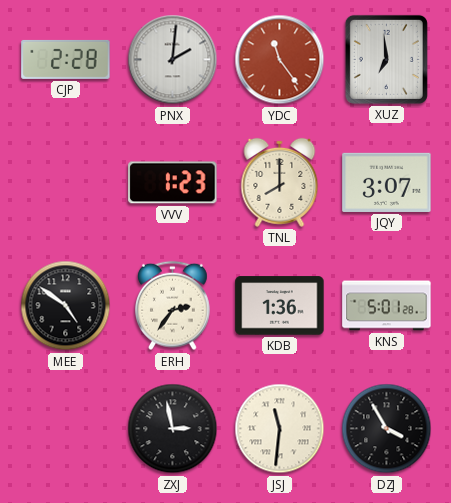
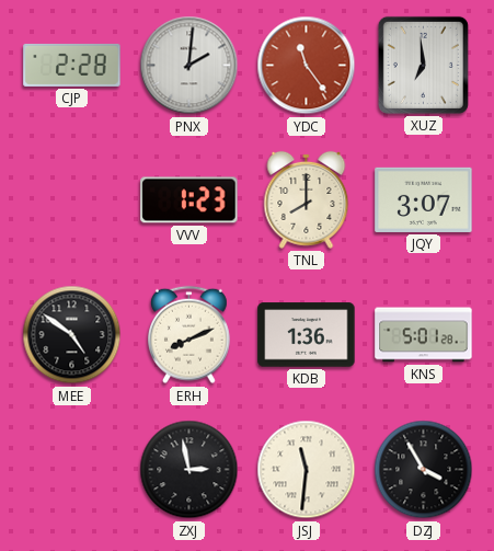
ERH: 2:36 -> 8:11 (189, 335)
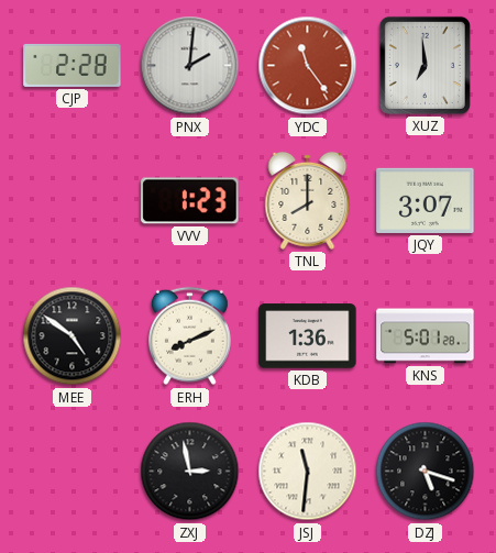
DZJ: 3:55 -> 5:18 (426, 472)
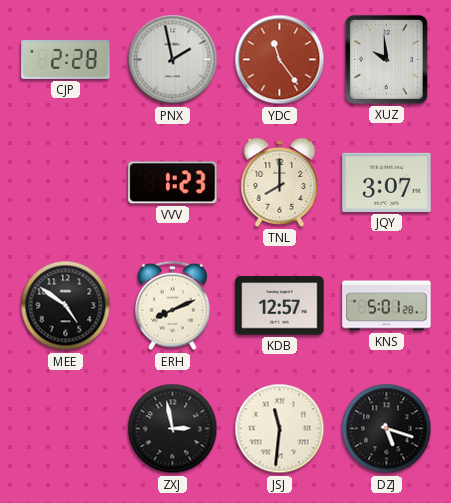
PNX: 2:01 -> 1:58 (173, 60)
XUZ: 6:59 -> 9:59 (386, 59)
KDB: 1:36 -> 12:57 (280, 306)
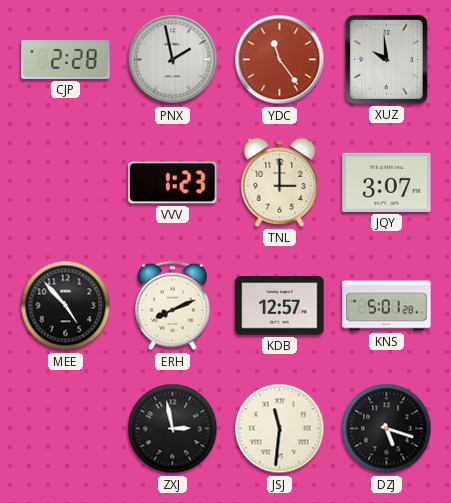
TNL: 8:00 -> 3:00 (280, 182)
MEE: 4:51 -> 4:53 (66, 306)
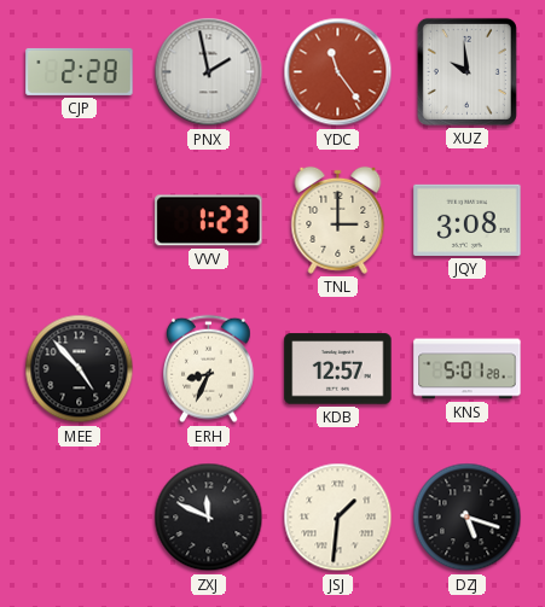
JQY: 3:07 -> 3:08 (468, 220)
ERH: 8:11 -> 8:34 (209, 369)
ZXJ: 2:58 -> 11:49 (209, 518)
JSJ: 11:31 -> 1:31 (338, 518)
